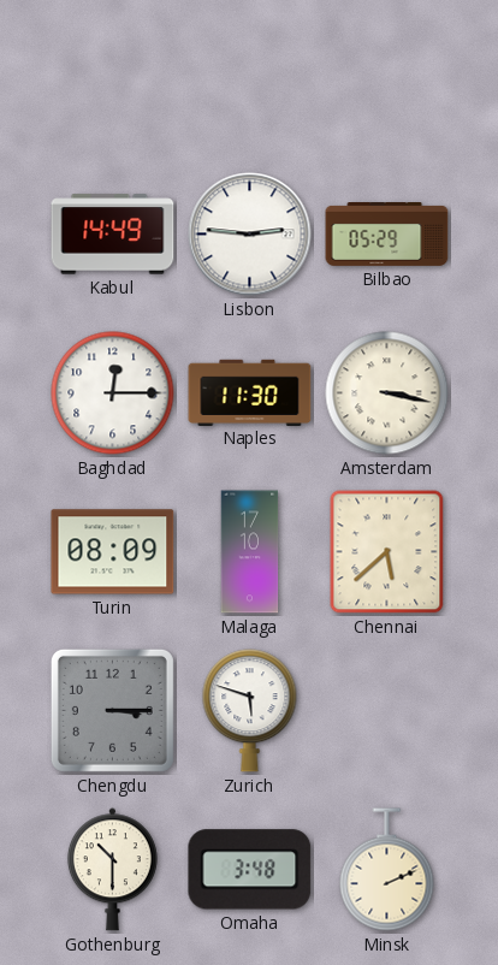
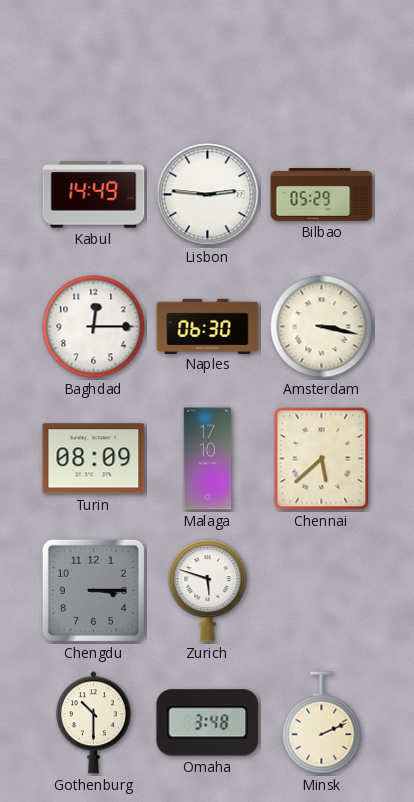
Naples: 11:30 -> 06:30 (208, 326)
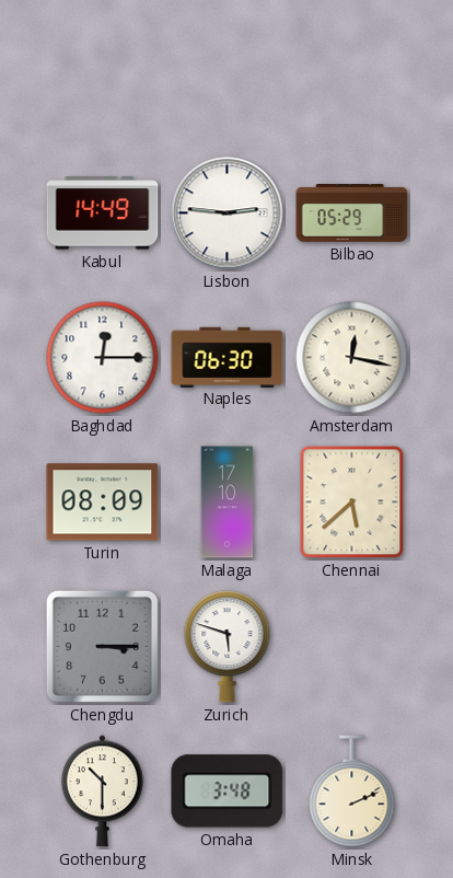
Amsterdam: 3:17 -> 12:17 (352, 358)
